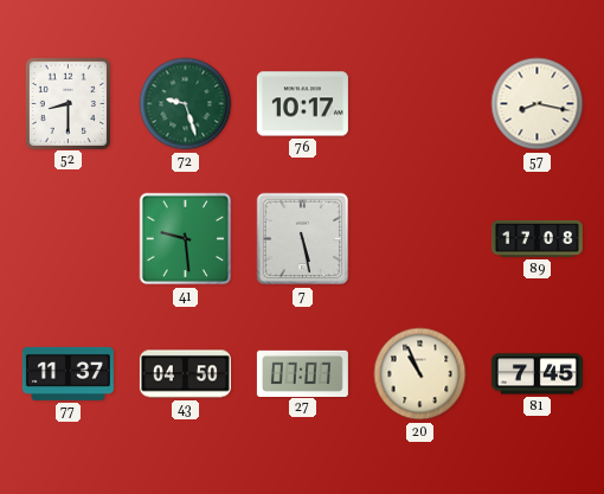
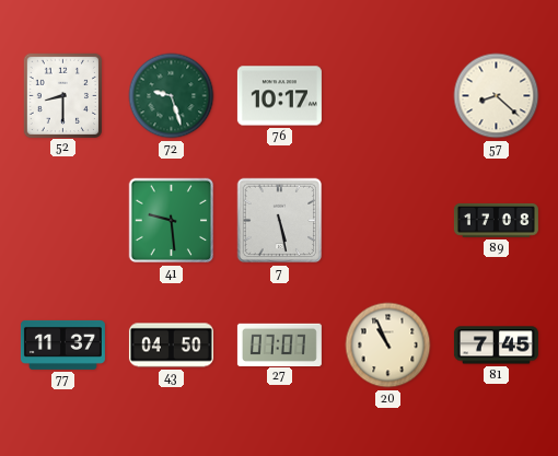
57: 8:17 -> 8:22 (497, 96)
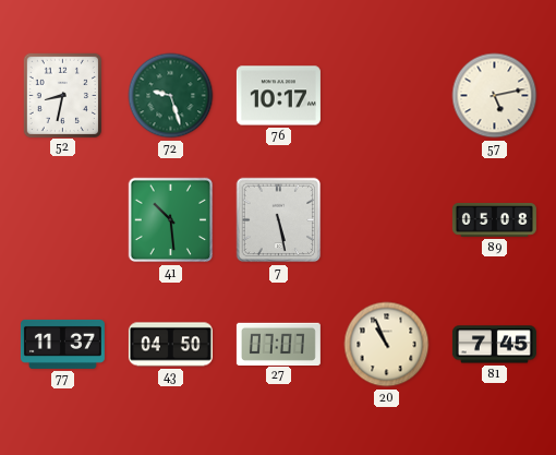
52: 8:30 -> 8:32 (62, 95)
57: 8:22 -> 5:13 (495, 96)
41: 9:29 -> 10:29 (171, 220)
89: 17:08 -> 05:08 (494, 219)
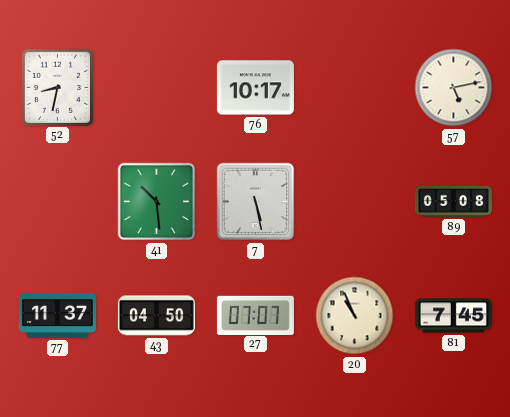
72: 9:27 -> none (171, 96)
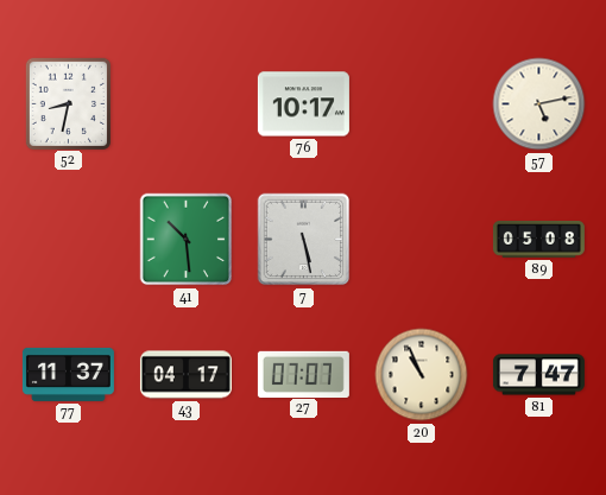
43: 04:50 -> 04:17 (185, 375)
81: 7:45 -> 7:47 (538, 375)
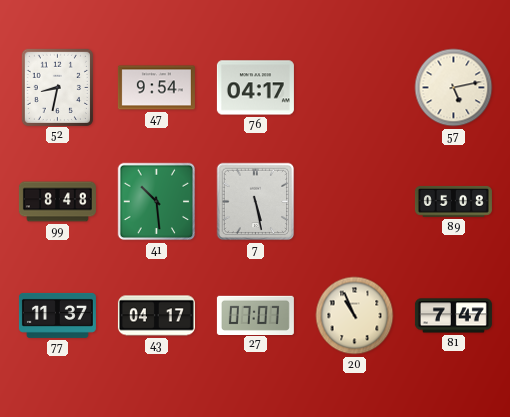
47: none -> 9:54 (156, 88)
76: 10:17 -> 04:17 (255, 88)
99: none -> 8:48 (57, 202)
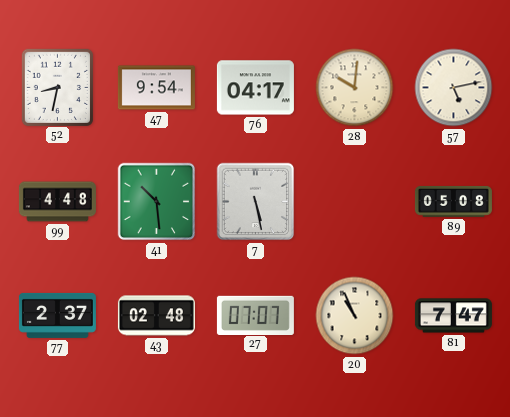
28: none -> 10:01 (355, 88)
99: 8:48 -> 4:48 (57, 202)
77: 11:37 -> 2:37 (57, 315)
43: 04:17 -> 02:48 (156, 316)
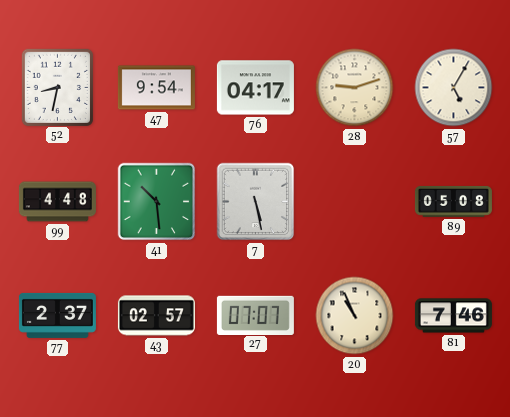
28: 10:01 -> 9:12 (355, 88)
57: 5:13 -> 5:05 (454, 88)
43: 02:48 -> 02:57 (156, 316)
81: 7:47 -> 7:46 (453, 316)
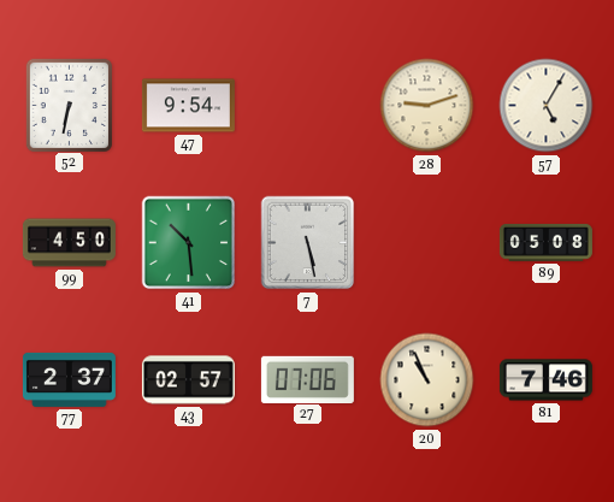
52: 8:32 -> 6:32 (69, 105)
76: 04:17 -> none (255, 88)
99: 4:48 -> 4:50 (69, 243)
27: 07:07 -> 07:06 (307, 379)
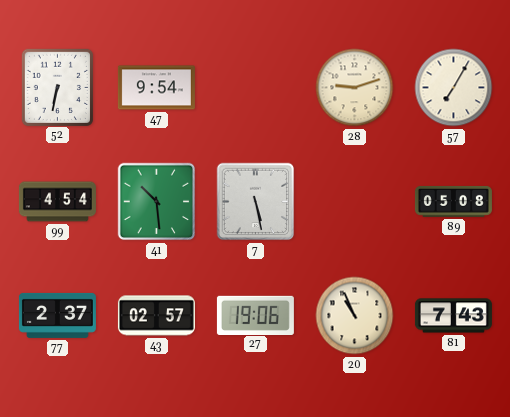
57: 5:05 -> 7:05 (454, 88)
99: 4:50 -> 4:54 (57, 202)
27: 07:06 -> 19:06 (255, 315)
81: 7:46 -> 7:43 (453, 316)
